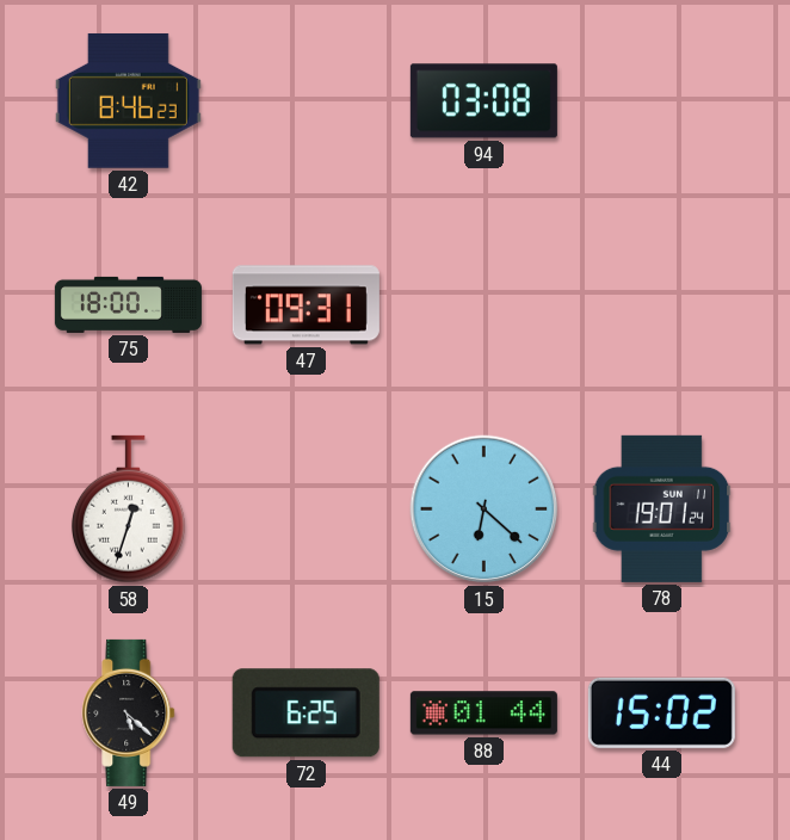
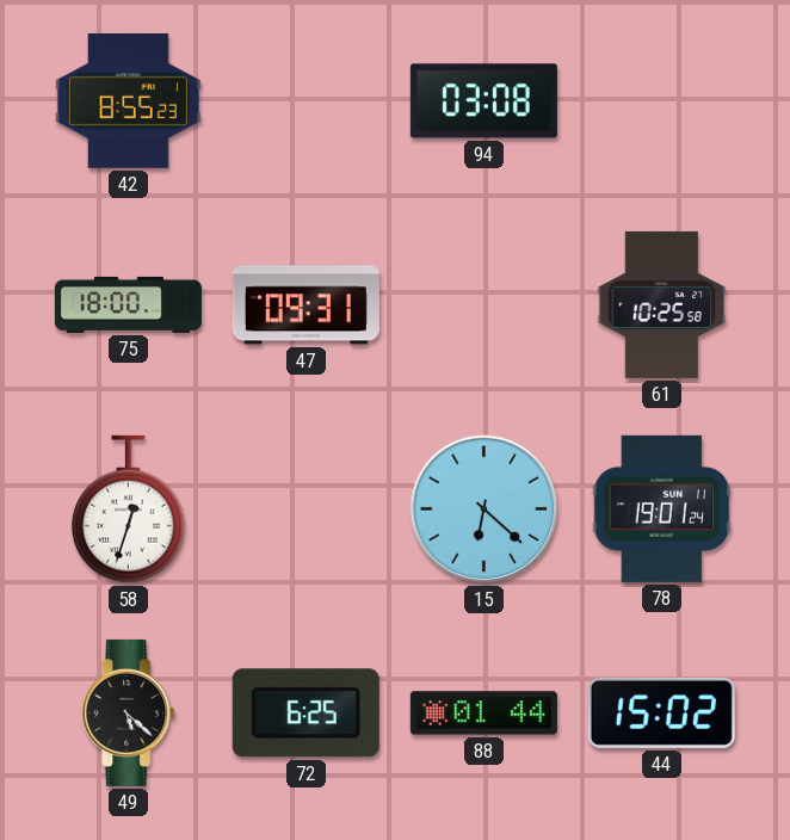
42: 8:46 -> 8:55 (128, 100)
61: none -> 10:25 (662, 304)
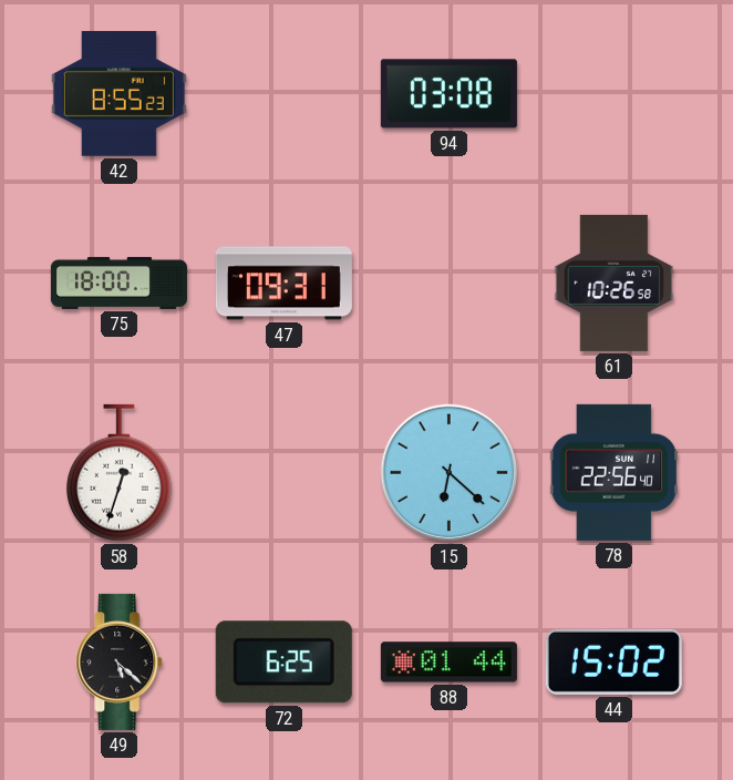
61: 10:25 -> 10:26 (615, 283)
78: 19:01 -> 22:56 (615, 472)
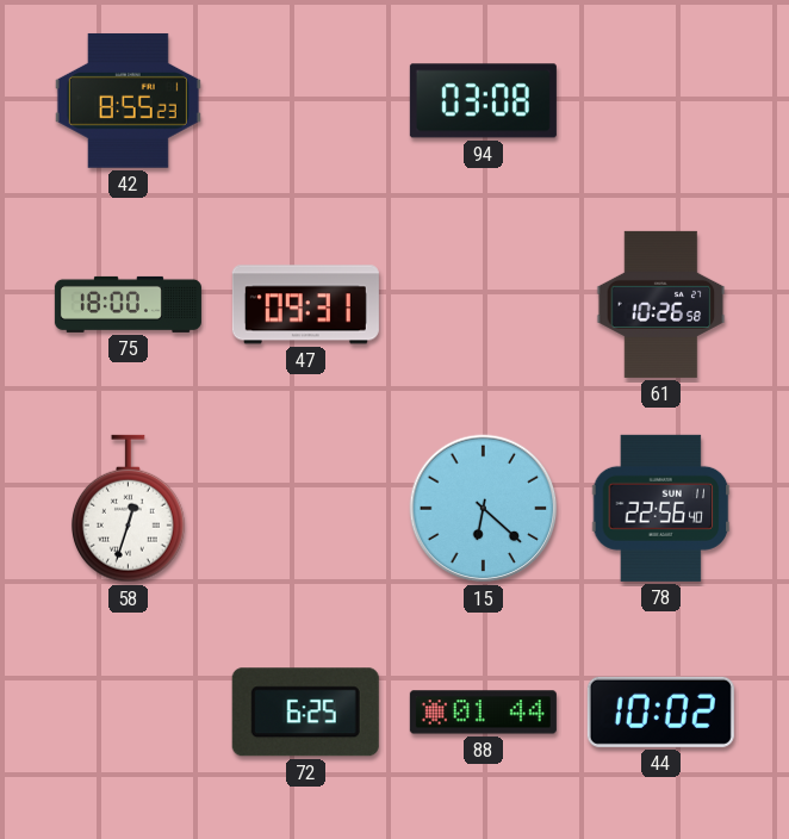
49: 5:22 -> none (120, 661)
44: 15:02 -> 10:02 (660, 711)
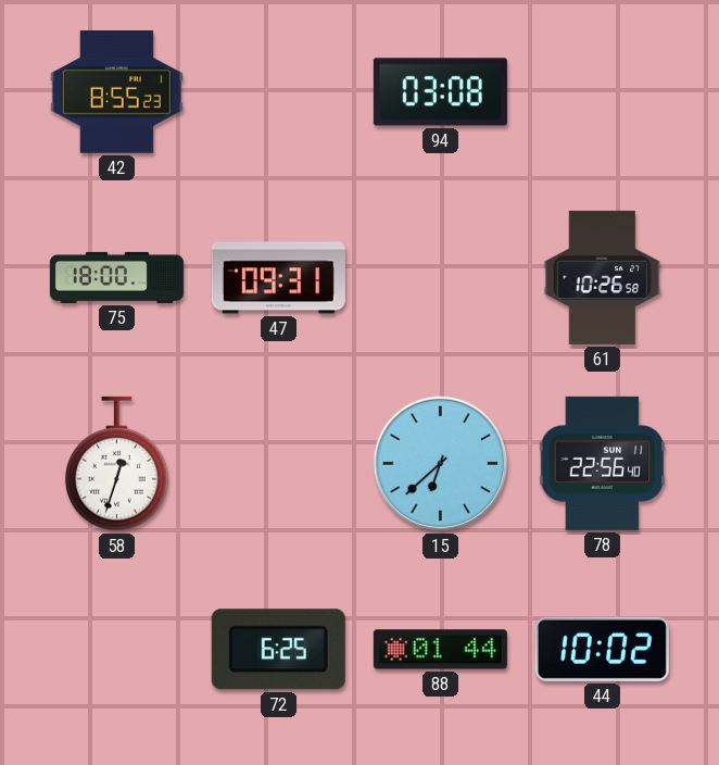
15: 6:22 -> 6:38 (441, 464)
